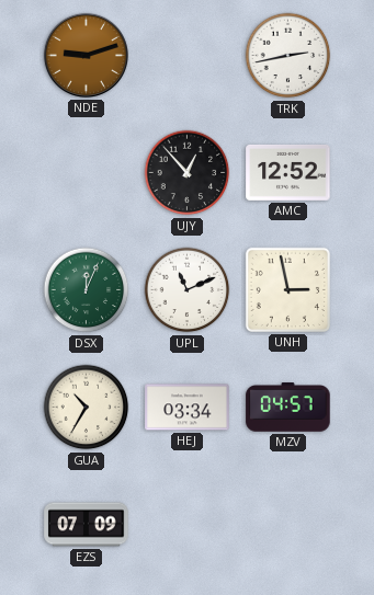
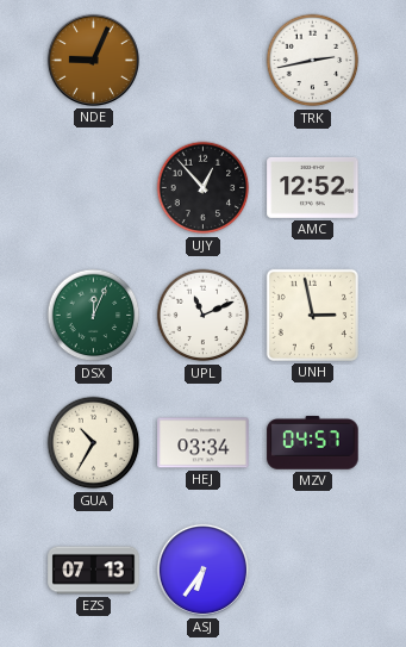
NDE: 9:12 -> 9:04 (93, 60)
EZS: 07:09 -> 07:13 (94, 571)
ASJ: none -> 6:36 (202, 570)
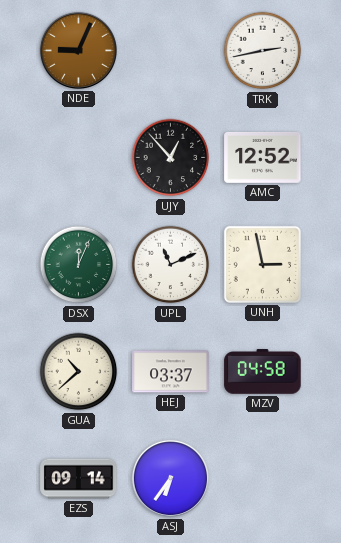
GUA: 10:35 -> 10:38 (79, 372)
HEJ: 03:34 -> 03:37 (171, 372)
MZV: 04:57 -> 04:58 (263, 372)
EZS: 07:13 -> 09:14 (79, 479)
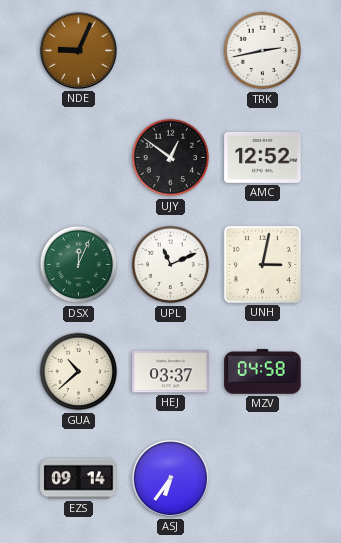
UJY: 12:53 -> 12:51 (171, 158)
UNH: 2:58 -> 3:02 (262, 264)
